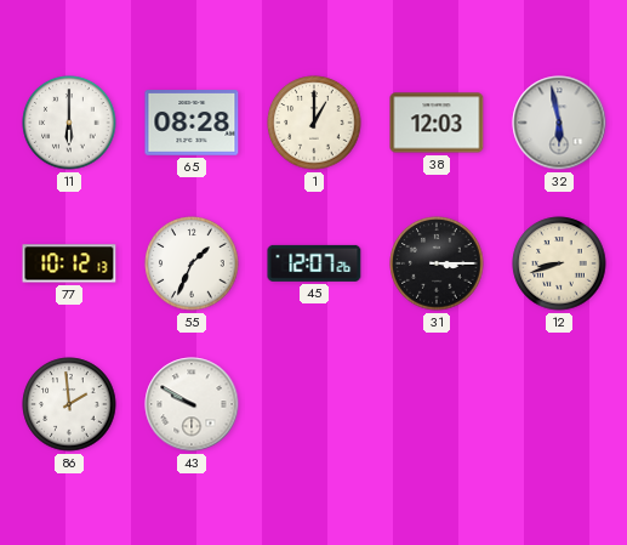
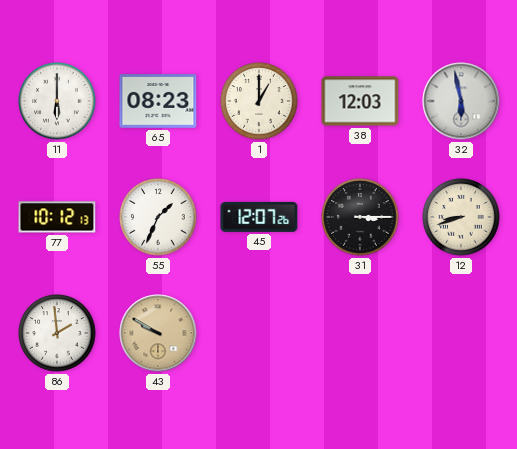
65: 08:28 -> 08:23 (158, 101)
43 dial: white -> champagne (158, 333)
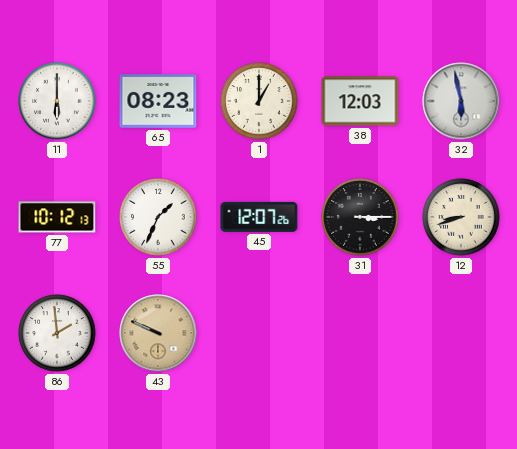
43: 9:50 -> 9:49 (158, 333)
